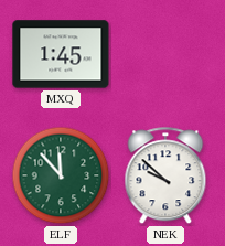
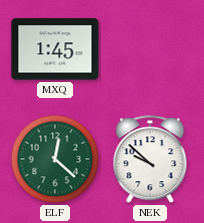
ELF: 11:53 -> 12:22 (55, 159)
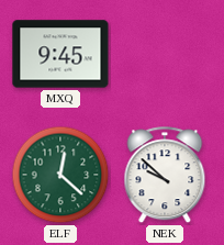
MXQ: 1:45 -> 9:45 (60, 54)
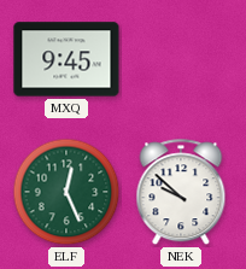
ELF: 12:22 -> 12:26 (66, 192)
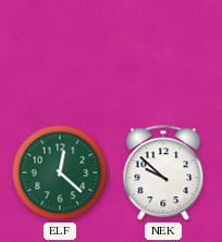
MXQ: 9:45 -> none (66, 59)
ELF: 12:26 -> 12:22 (60, 173)
